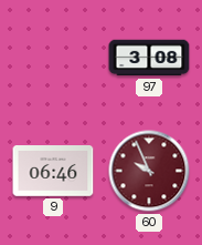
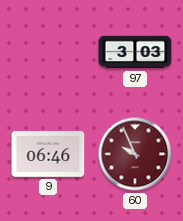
97: 3:08 -> 3:03 (135, 52)
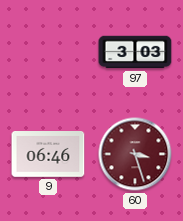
60: 9:56 -> 3:27 (135, 154)
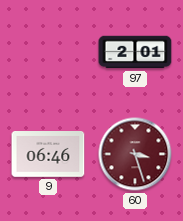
97: 3:03 -> 2:01 (135, 52)
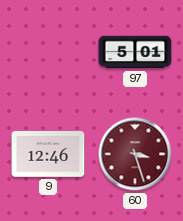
97: 2:01 -> 5:01 (135, 52)
9: 06:46 -> 12:46 (48, 155)
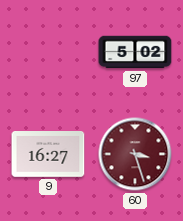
97: 5:01 -> 5:02 (135, 52)
9: 12:46 -> 16:27 (48, 155)
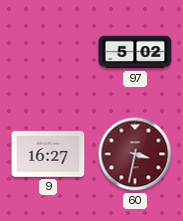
60: 3:27 -> 3:32 (135, 154)
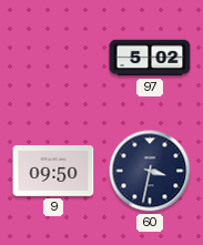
9: 16:27 -> 09:50 (53, 172)
60 dial: burgundy -> navy (150, 171)
